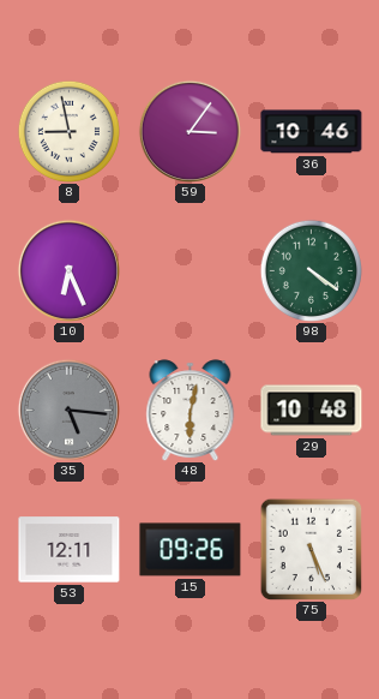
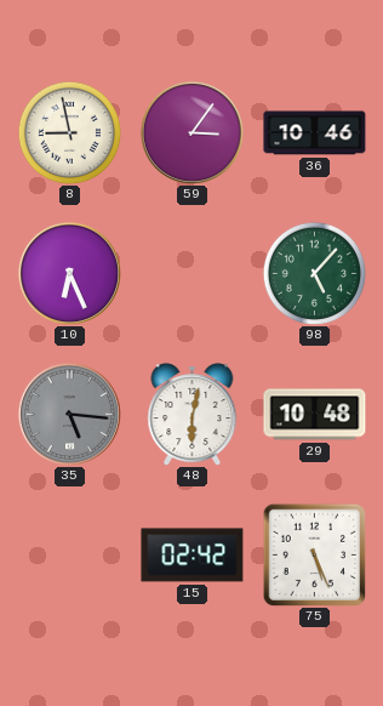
98: 4:21 -> 5:07 (314, 273)
53: 12:11 -> none (70, 550)
15: 09:26 -> 02:42 (193, 556)
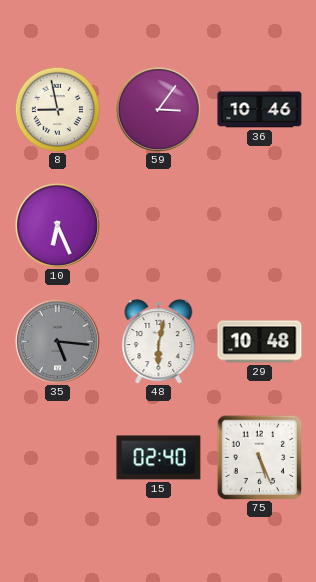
98: 5:07 -> none (314, 273)
15: 02:42 -> 02:40 (159, 458)
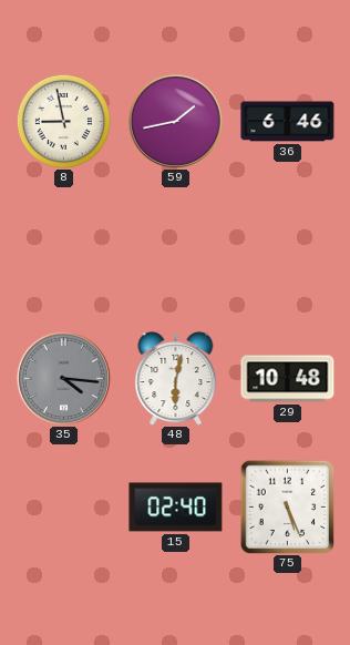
59: 3:06 -> 1:43 (175, 121)
36: 10:46 -> 6:46 (288, 122)
10: 6:26 -> none (57, 225)
35: 5:16 -> 4:16 (63, 378)
